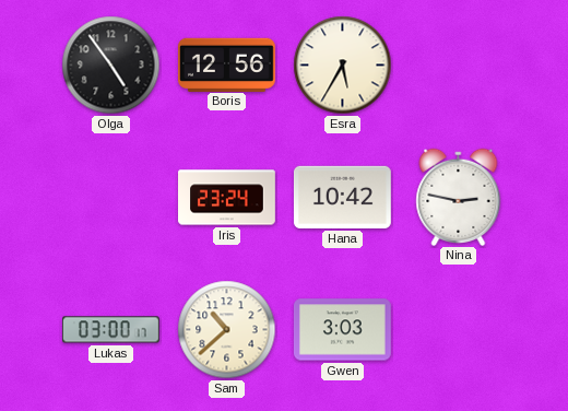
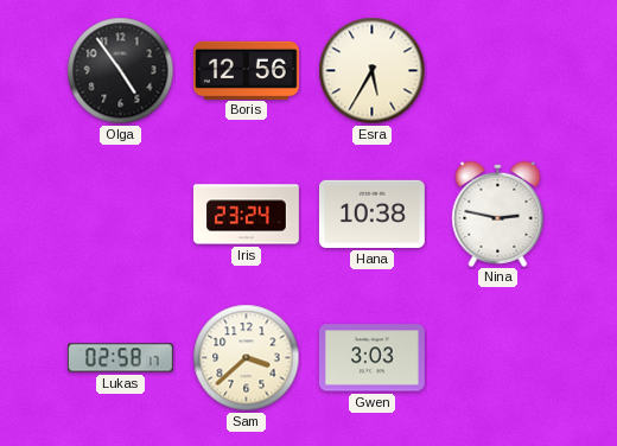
Hana: 10:42 -> 10:38 (371, 214)
Lukas: 03:00 -> 02:58 (121, 358)
Sam: 10:38 -> 3:38 (247, 358)
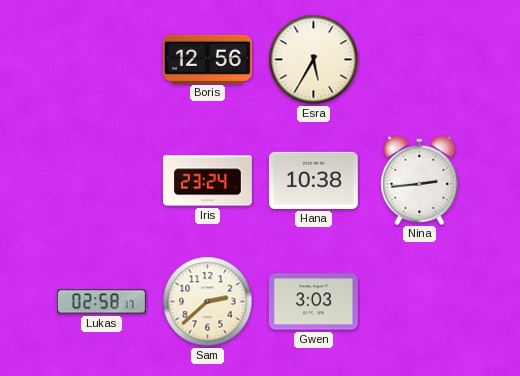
Olga: 4:54 -> none (121, 71)
Nina: 2:47 -> 2:44 (420, 180)
Sam: 3:38 -> 2:38 (208, 302)
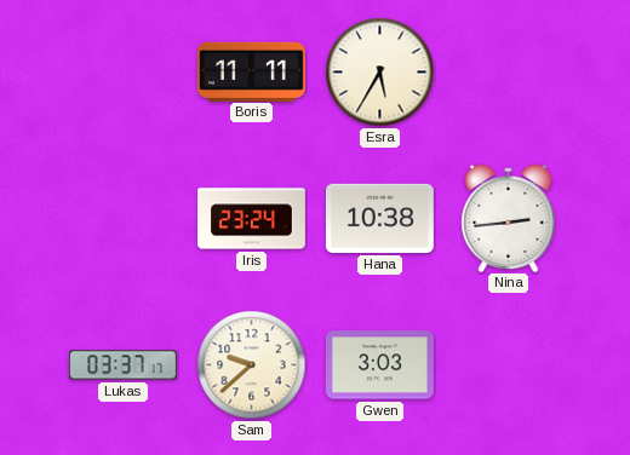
Boris: 12:56 -> 11:11 (252, 71)
Lukas: 02:58 -> 03:37 (124, 365)
Sam: 2:38 -> 9:38 (252, 365)
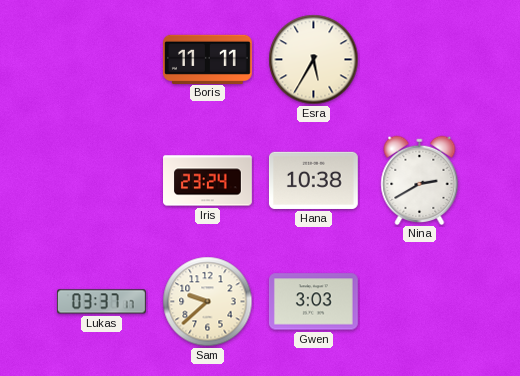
Nina: 2:44 -> 2:40 (420, 180)
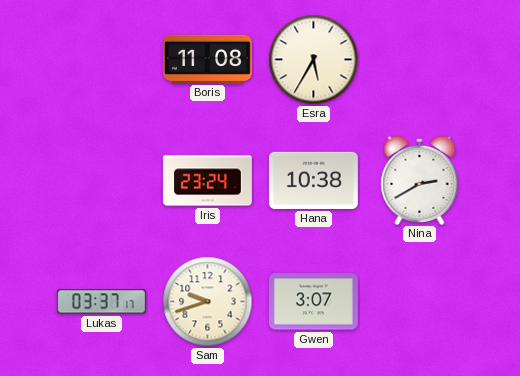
Boris: 11:11 -> 11:08 (208, 59)
Sam: 9:38 -> 9:42 (208, 302)
Gwen: 3:03 -> 3:07 (313, 302)
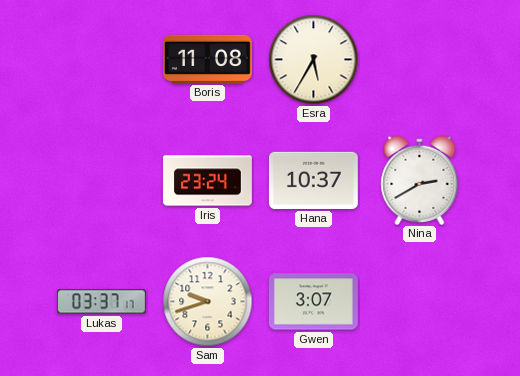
Hana: 10:38 -> 10:37 (313, 180)
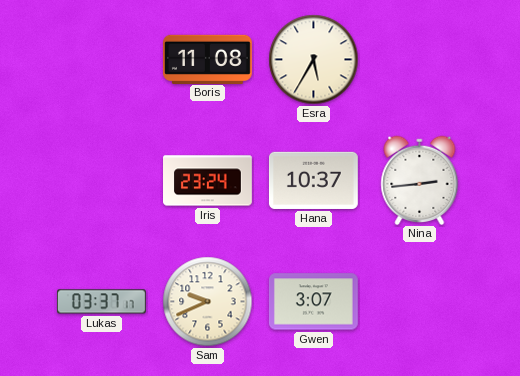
Nina: 2:40 -> 2:44 (420, 180)
Sam: 9:42 -> 9:41 (208, 302)
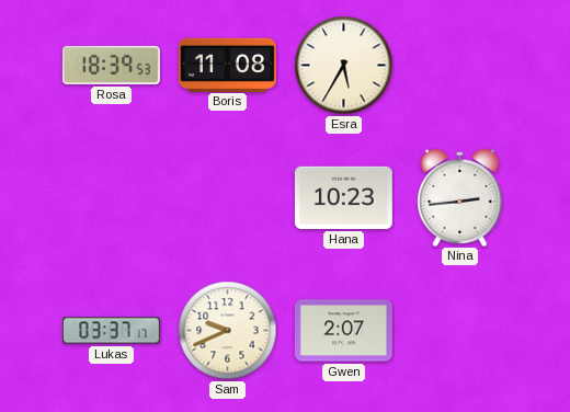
Rosa: none -> 18:39 (112, 65)
Iris: 23:24 -> none (208, 181)
Hana: 10:37 -> 10:23 (343, 197)
Gwen: 3:07 -> 2:07 (343, 331)
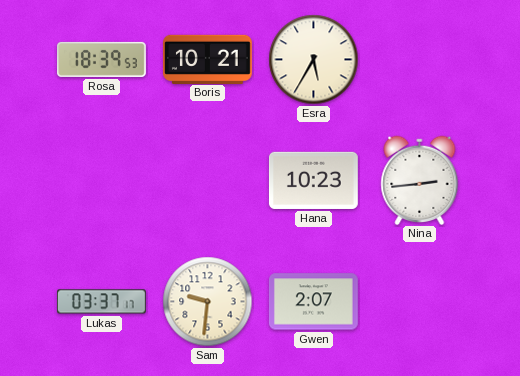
Boris: 11:08 -> 10:21 (208, 59)
Sam: 9:41 -> 9:31 (208, 302)
